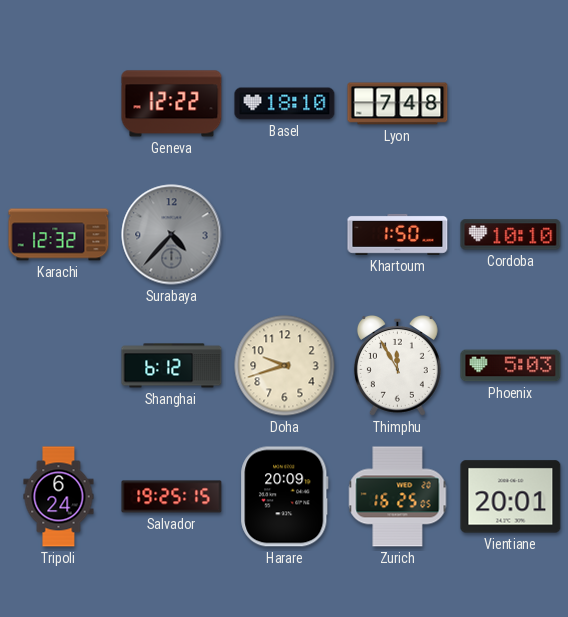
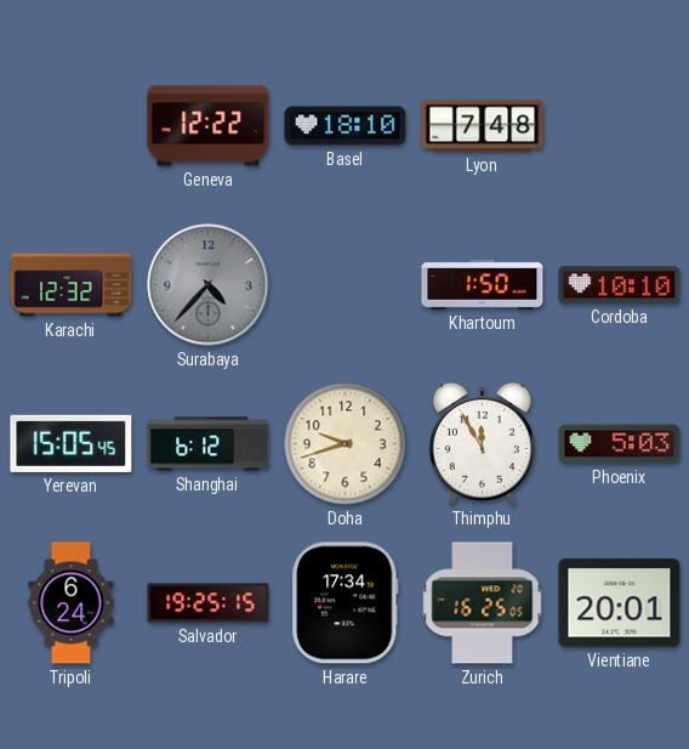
Yerevan: none -> 15:05 (72, 443)
Harare: 20:09 -> 17:34 (346, 603)
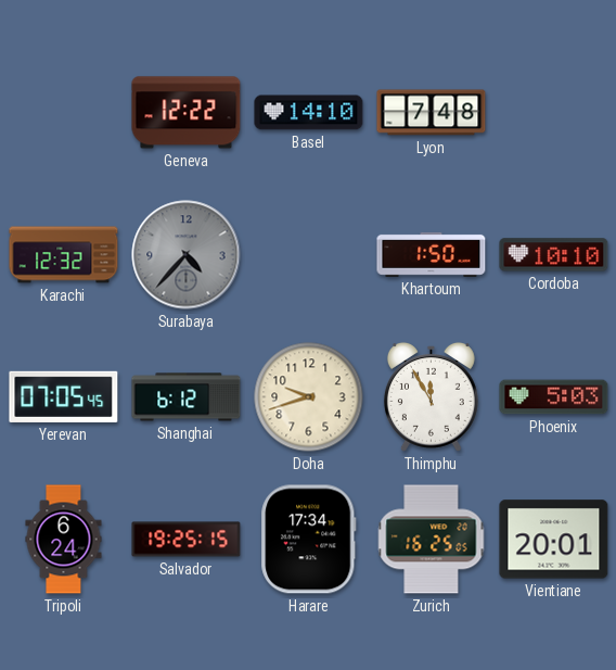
Basel: 18:10 -> 14:10 (309, 113)
Yerevan: 15:05 -> 07:05 (64, 396)
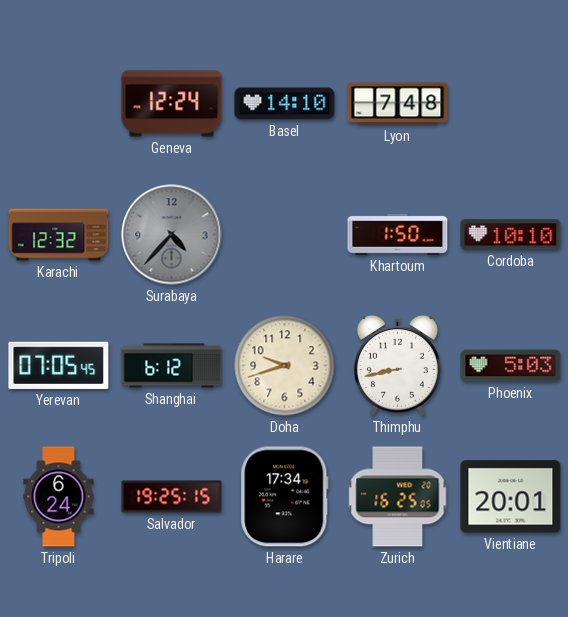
Geneva: 12:22 -> 12:24 (172, 104)
Thimphu: 11:55 -> 8:43 (397, 366)
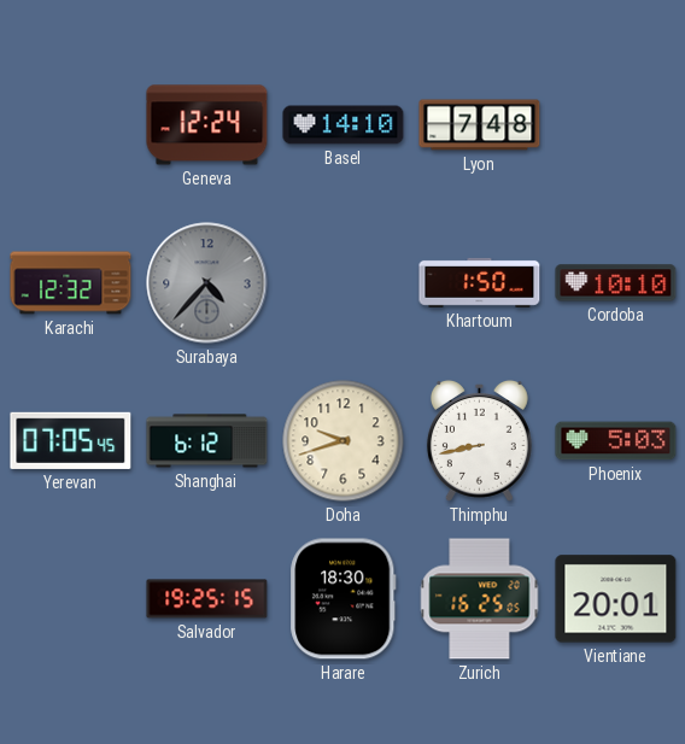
Tripoli: 6:24 -> none (59, 497)
Harare: 17:34 -> 18:30 (344, 599)
